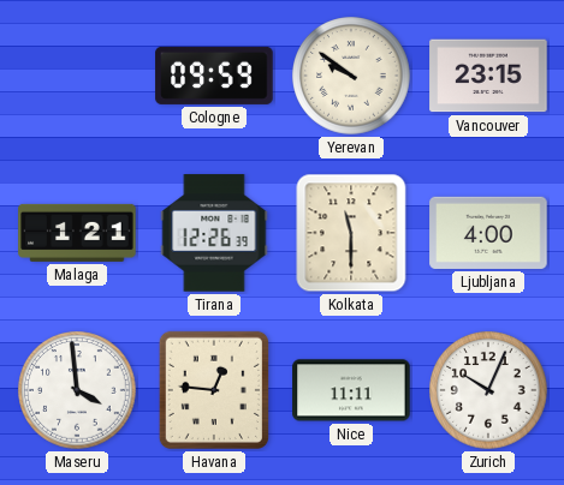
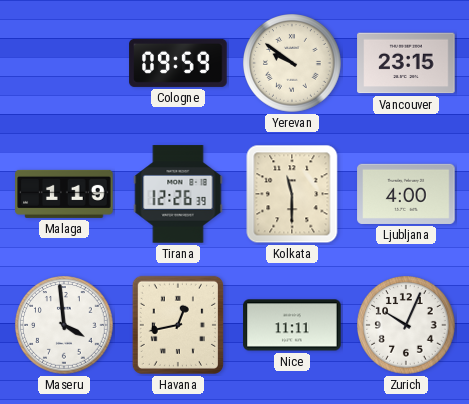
Malaga: 1:21 -> 1:19 (64, 194)
Havana: 12:46 -> 12:43 (178, 325)
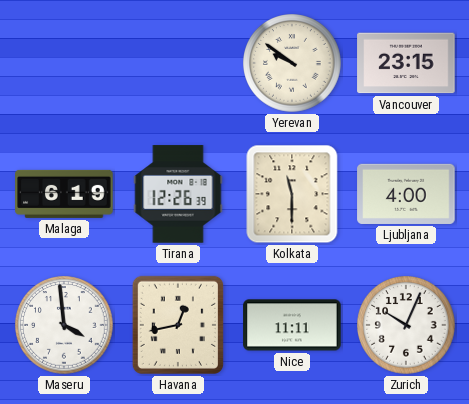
Cologne: 09:59 -> none (178, 63)
Malaga: 1:19 -> 6:19 (64, 194)
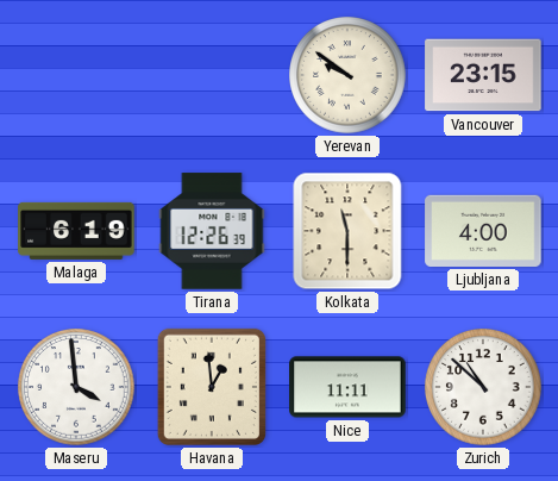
Havana: 12:43 -> 12:59 (212, 387)
Zurich: 10:04 -> 10:52 (483, 387)
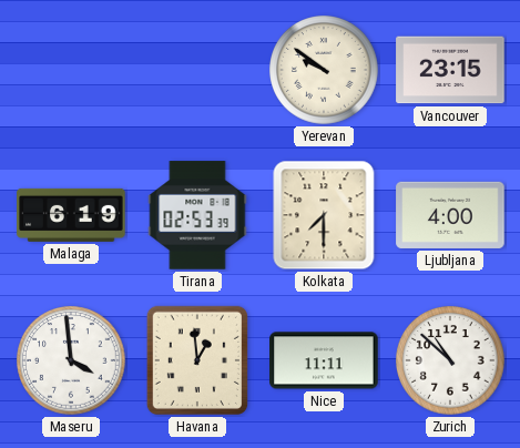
Tirana: 12:26 -> 02:53 (197, 215)
Kolkata: 11:30 -> 7:30 (324, 215)
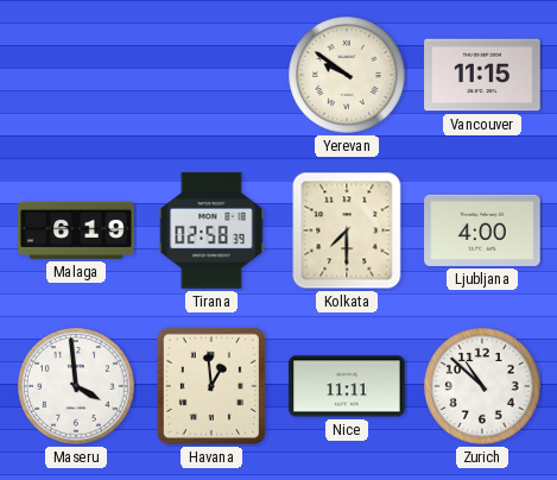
Vancouver: 23:15 -> 11:15 (482, 75)
Tirana: 02:53 -> 02:58 (211, 230)
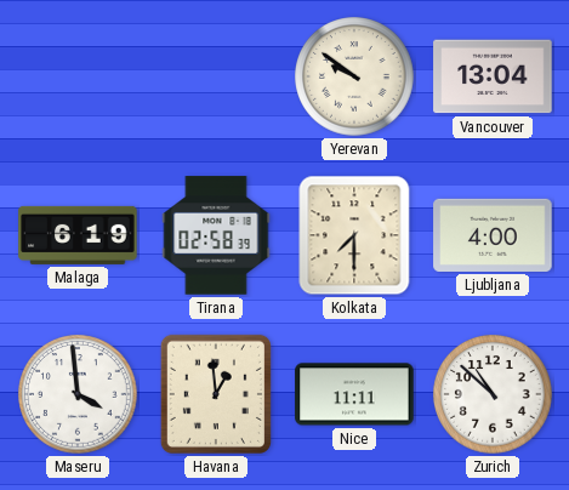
Vancouver: 11:15 -> 13:04 (493, 76)
